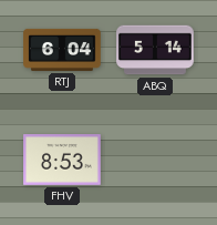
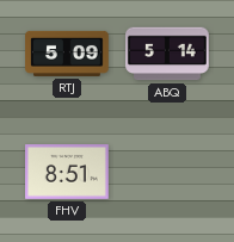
RTJ: 6:04 -> 5:09 (67, 54)
FHV: 8:53 -> 8:51 (67, 173)
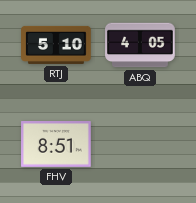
RTJ: 5:09 -> 5:10 (56, 45)
ABQ: 5:14 -> 4:05 (140, 45)
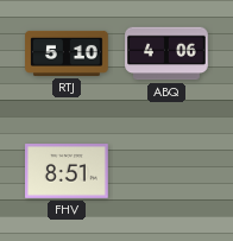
ABQ: 4:05 -> 4:06 (166, 53)
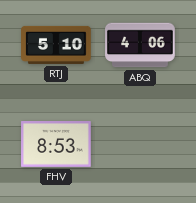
FHV: 8:51 -> 8:53 (56, 145)
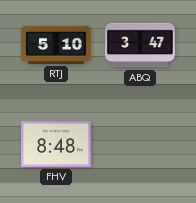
ABQ: 4:06 -> 3:47 (140, 45)
FHV: 8:53 -> 8:48 (56, 145)
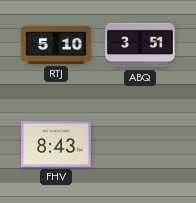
ABQ: 3:47 -> 3:51 (140, 45)
FHV: 8:48 -> 8:43 (56, 145)
